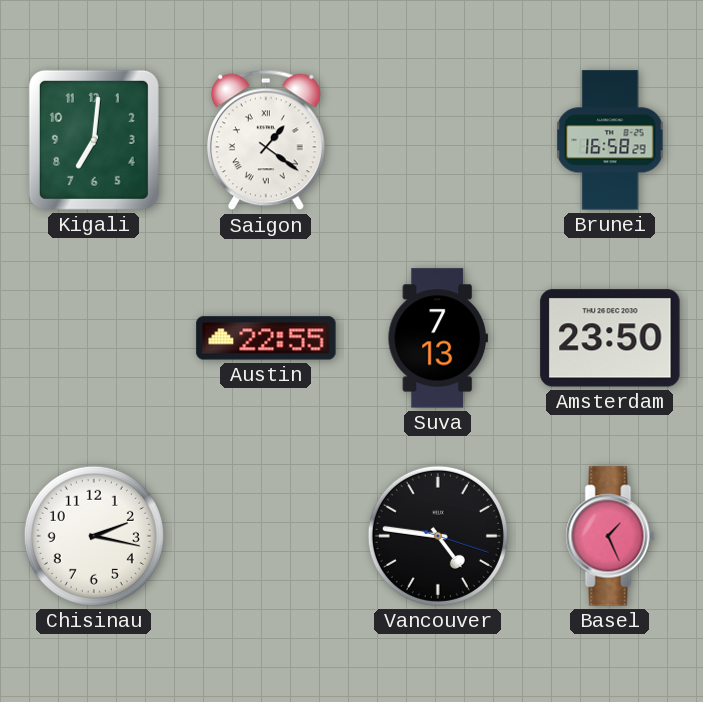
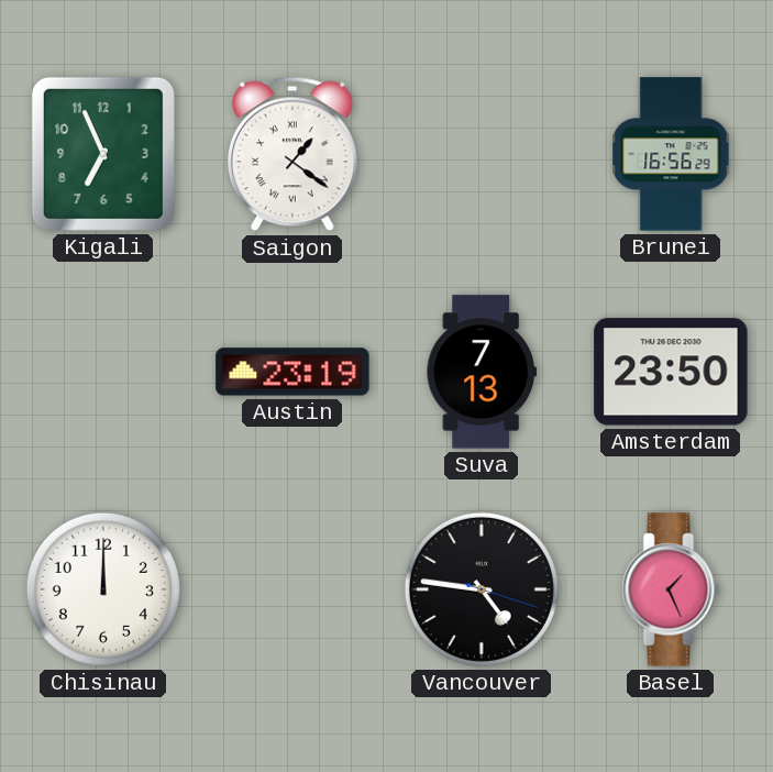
Kigali: 7:01 -> 6:56 (103, 154)
Brunei: 16:58 -> 16:56 (671, 154)
Austin: 22:55 -> 23:19 (292, 372)
Chisinau: 2:17 -> 12:00 (103, 589)
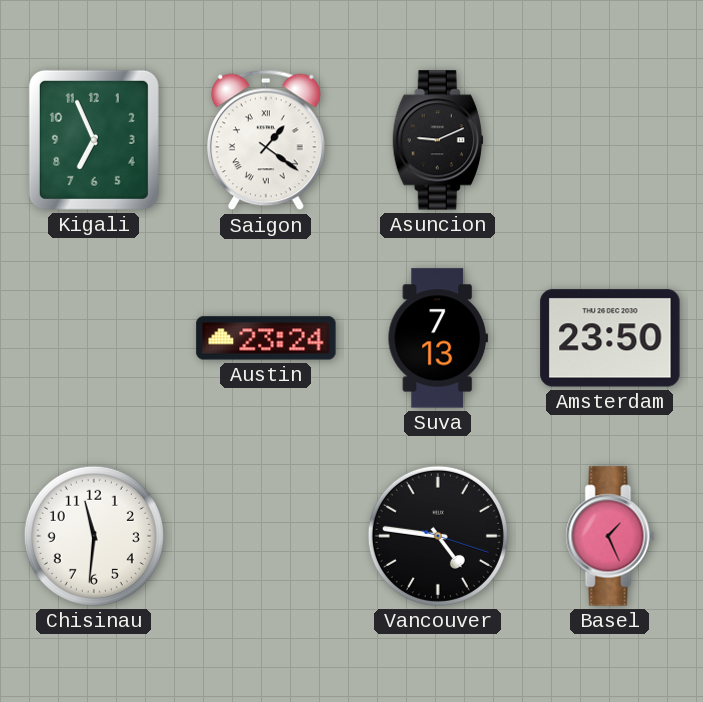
Asuncion: none -> 9:11 (438, 140)
Brunei: 16:56 -> none (671, 154)
Austin: 23:19 -> 23:24 (266, 338)
Chisinau: 12:00 -> 11:31 (94, 536)
